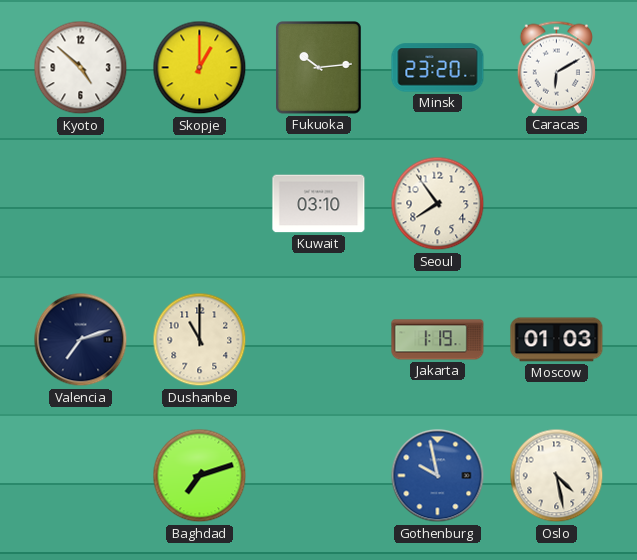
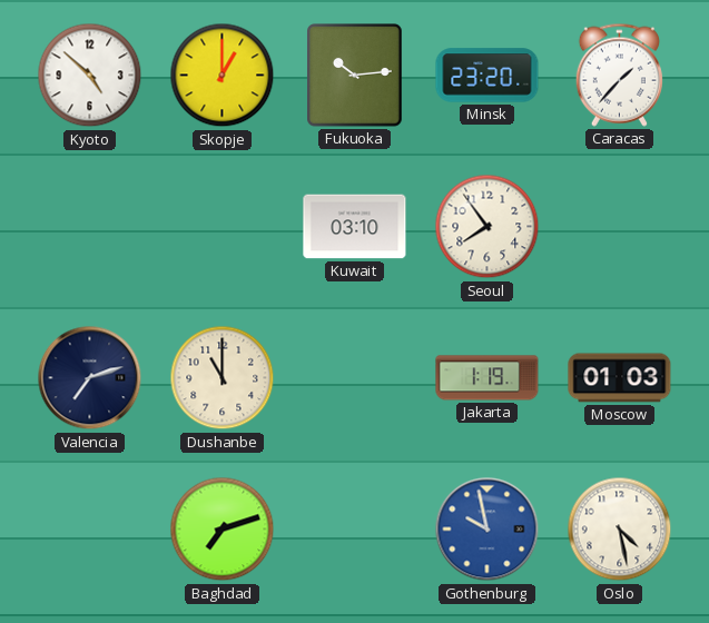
Caracas: 6:10 -> 1:37 (619, 75)
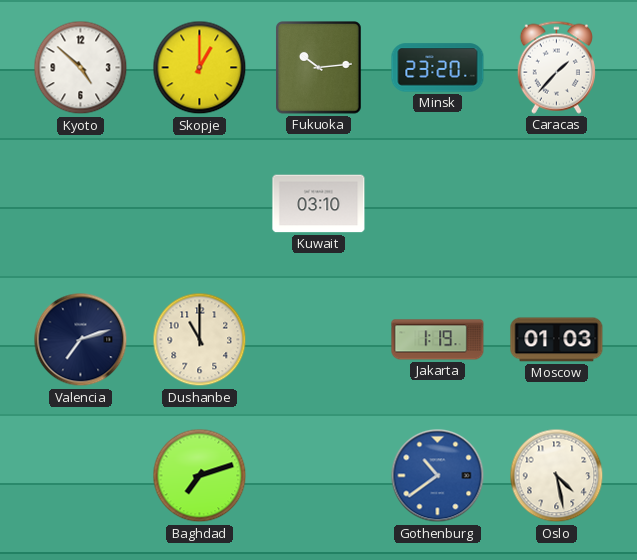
Seoul: 7:54 -> none (488, 227)
Gothenburg: 9:58 -> 10:39 (438, 476)
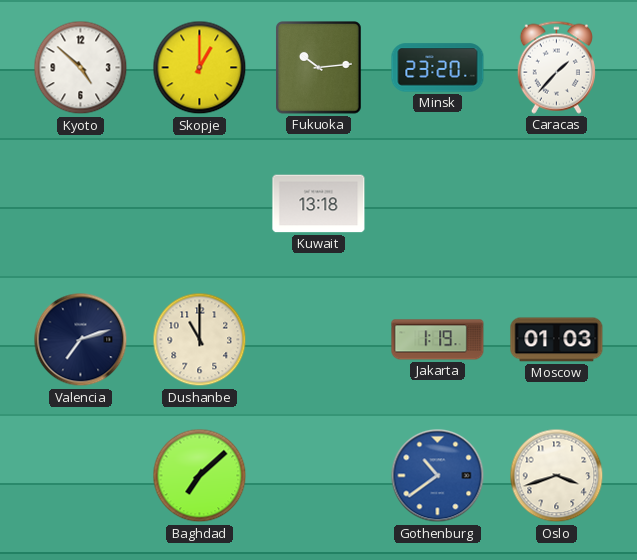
Kuwait: 03:10 -> 13:18 (319, 204)
Baghdad: 7:12 -> 7:08 (200, 476)
Oslo: 4:28 -> 3:42 (557, 476)
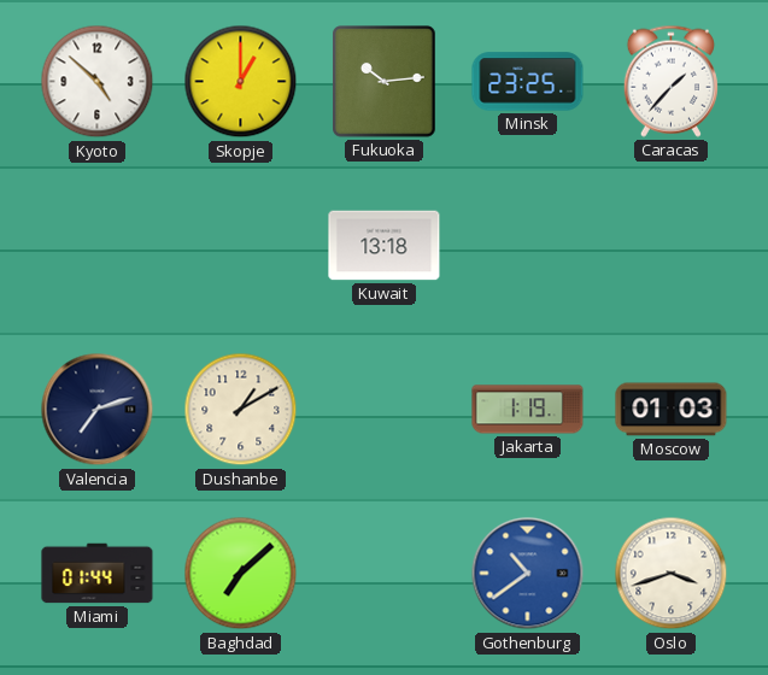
Minsk: 23:20 -> 23:25 (528, 82)
Dushanbe: 11:00 -> 1:10 (241, 410)
Miami: none -> 01:44 (98, 574)
